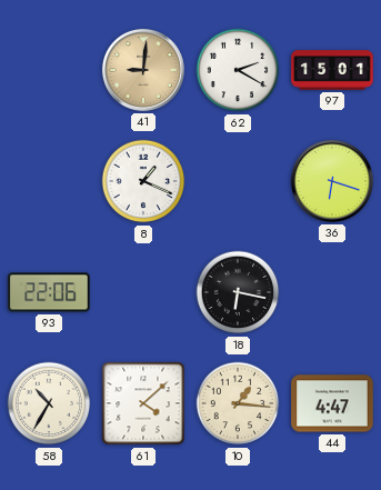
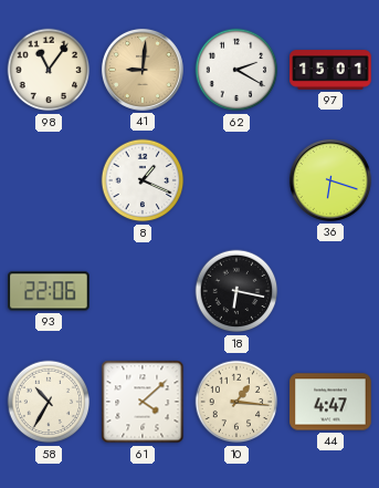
98: none -> 11:06 (49, 70)
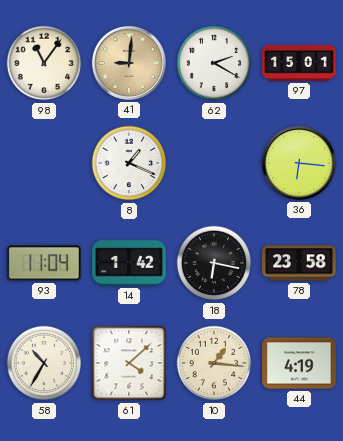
36: 6:18 -> 6:16 (299, 163)
93: 22:06 -> 11:04 (44, 263)
14: none -> 1:42 (129, 263)
78: none -> 23:58 (299, 263)
44: 4:47 -> 4:19 (299, 363)
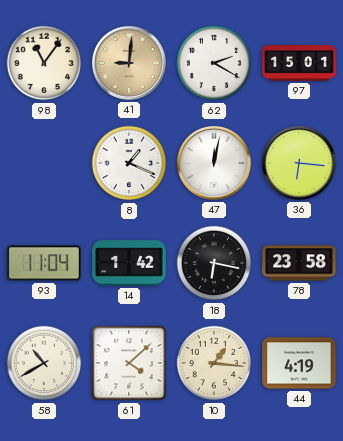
47: none -> 12:02 (214, 163)
58: 10:35 -> 10:40 (44, 363)
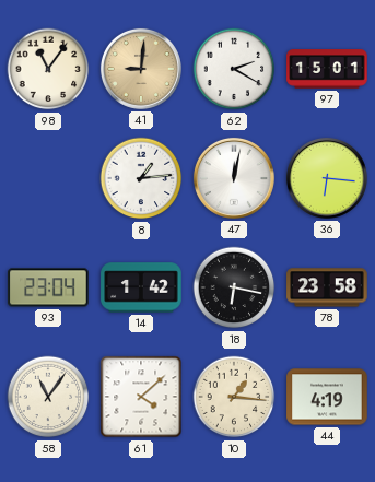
8: 1:19 -> 1:14 (141, 178)
93: 11:04 -> 23:04 (48, 287)
58: 10:40 -> 11:06 (48, 397)
